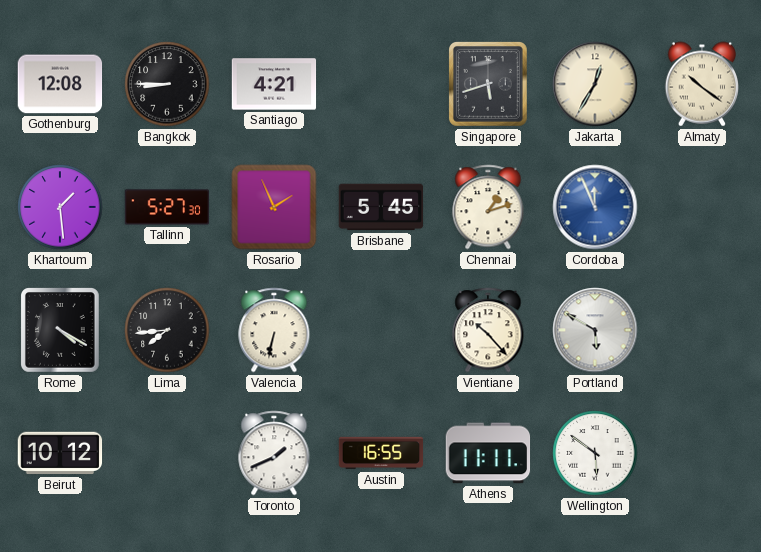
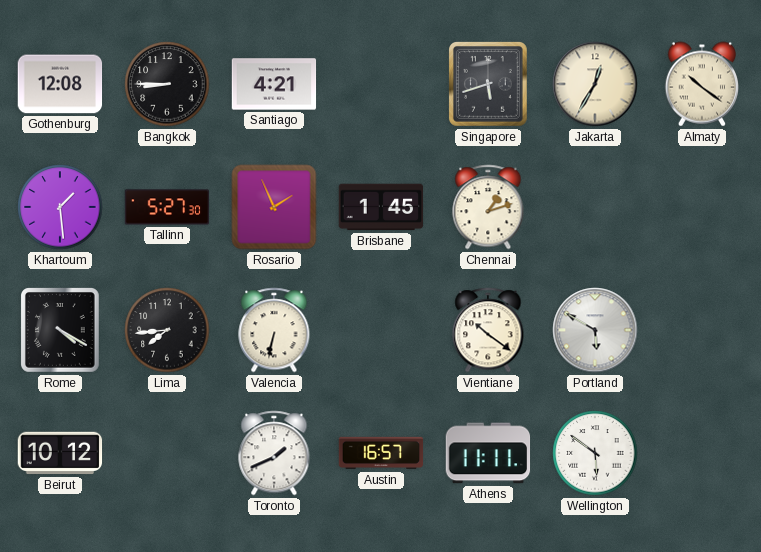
Brisbane: 5:45 -> 1:45 (381, 207)
Cordoba: 11:56 -> none (595, 207)
Vientiane: 10:23 -> 10:21 (488, 330)
Austin: 16:55 -> 16:57 (381, 453)
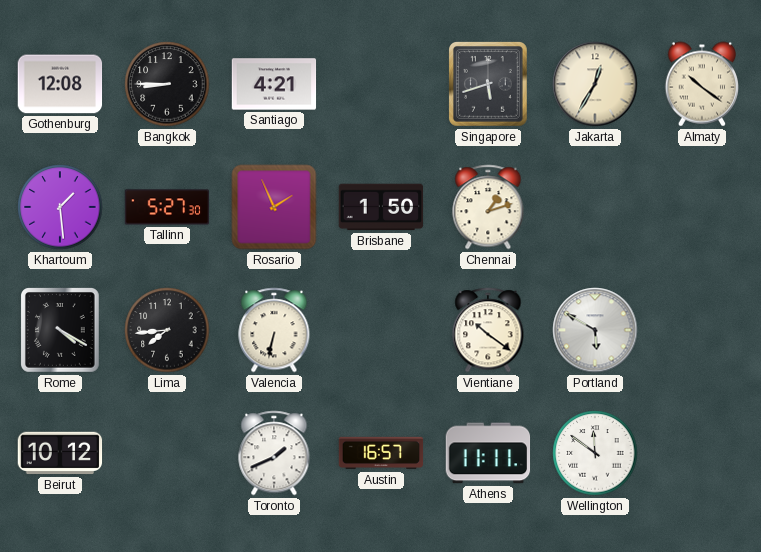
Brisbane: 1:45 -> 1:50 (381, 207)
Wellington: 5:51 -> 11:51 (595, 453)
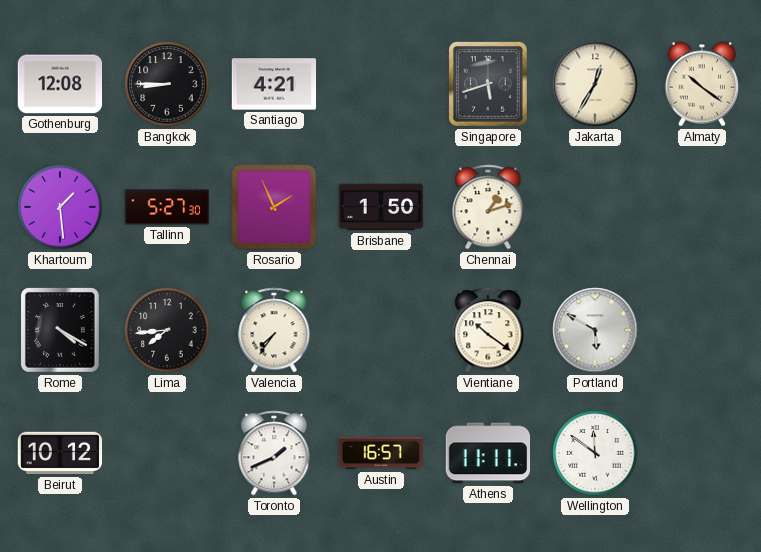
Valencia: 6:32 -> 7:36 (274, 330)
